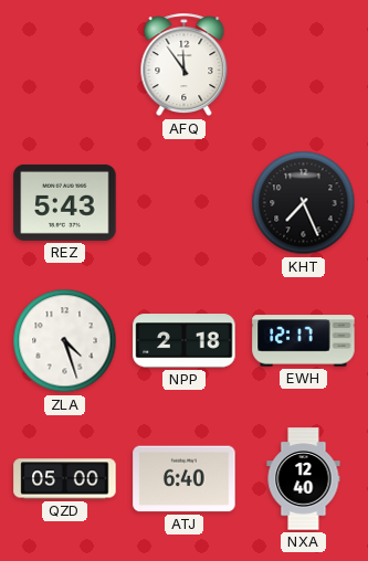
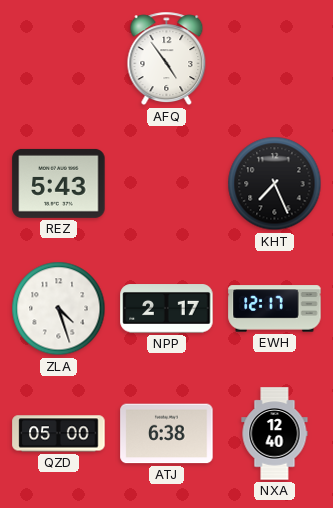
AFQ: 11:54 -> 4:54 (167, 59)
NPP: 2:18 -> 2:17 (167, 309)
ATJ: 6:40 -> 6:38 (167, 434)
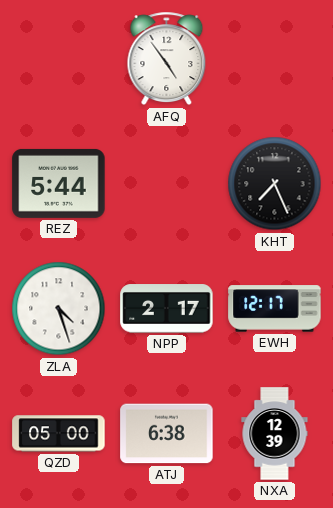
REZ: 5:43 -> 5:44 (59, 183)
NXA: 12:40 -> 12:39 (275, 434)
